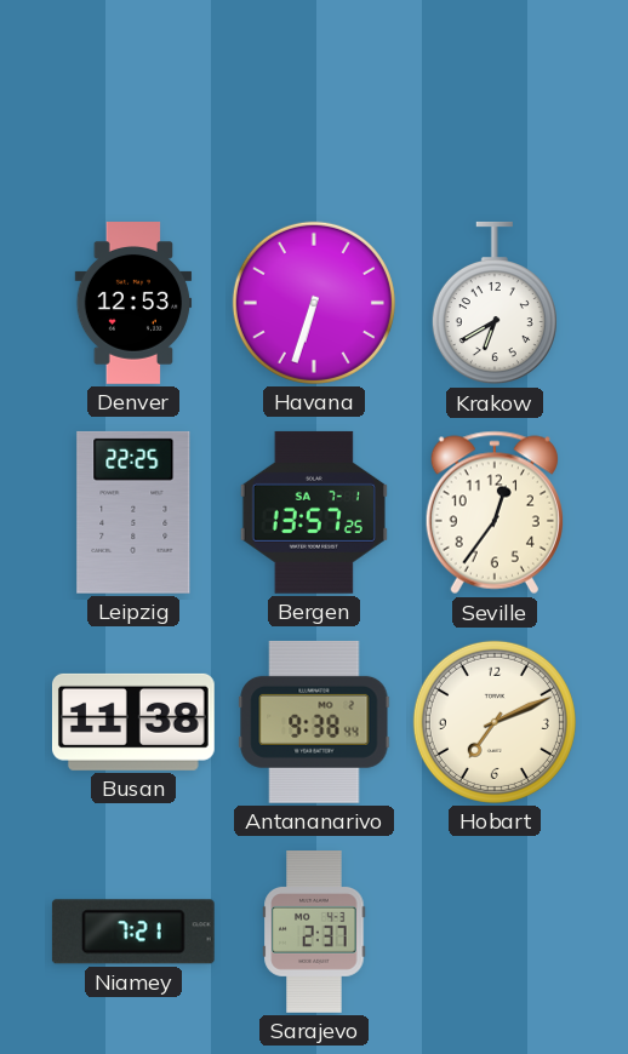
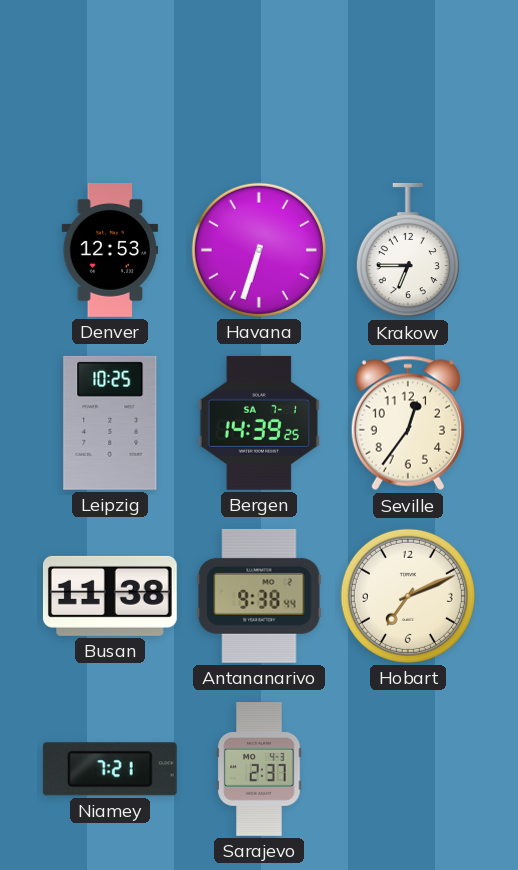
Krakow: 6:40 -> 6:45 (408, 250)
Leipzig: 22:25 -> 10:25 (110, 423)
Bergen: 13:57 -> 14:39 (259, 423)
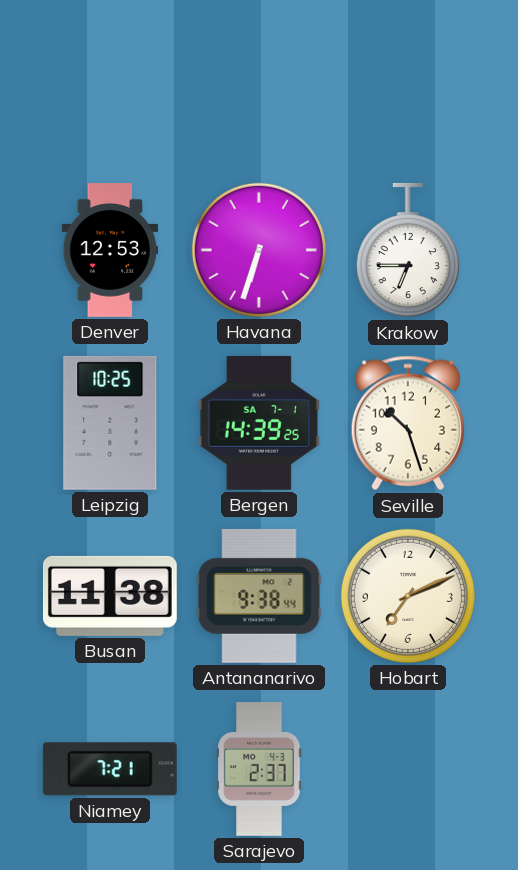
Seville: 12:36 -> 10:27 (408, 423)
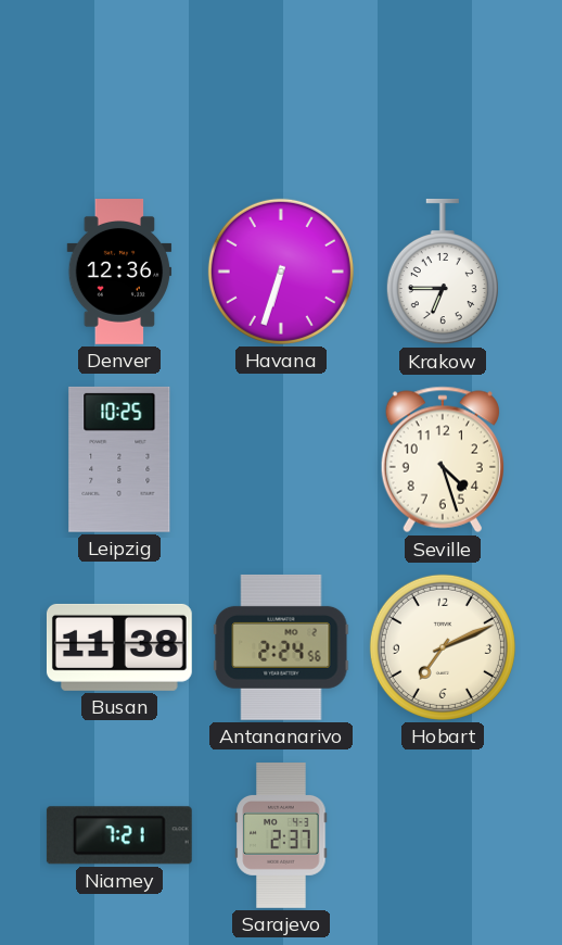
Denver: 12:53 -> 12:36 (119, 273)
Bergen: 14:39 -> none (259, 423)
Seville: 10:27 -> 4:27 (443, 459)
Antananarivo: 9:38 -> 2:24 (281, 647)
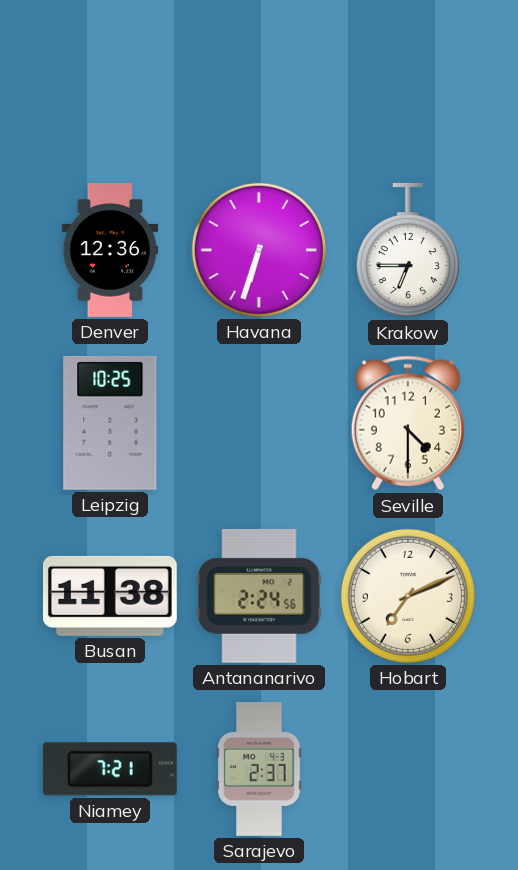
Seville: 4:27 -> 4:30 (408, 423)
